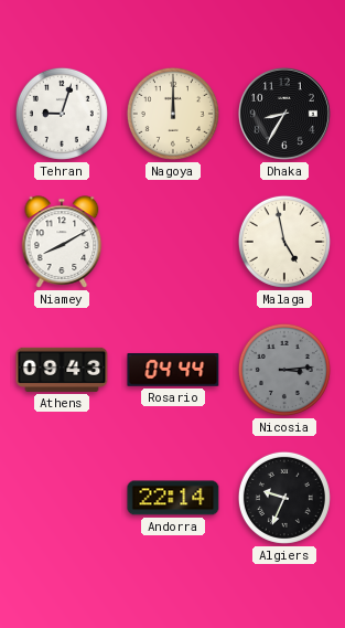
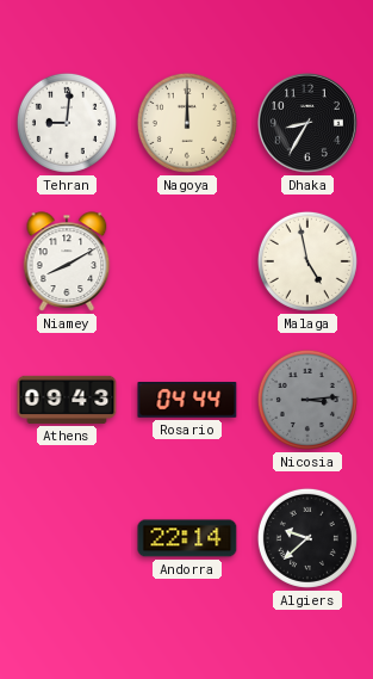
Tehran: 9:03 -> 9:01 (67, 123)
Algiers: 9:34 -> 9:38 (307, 538)
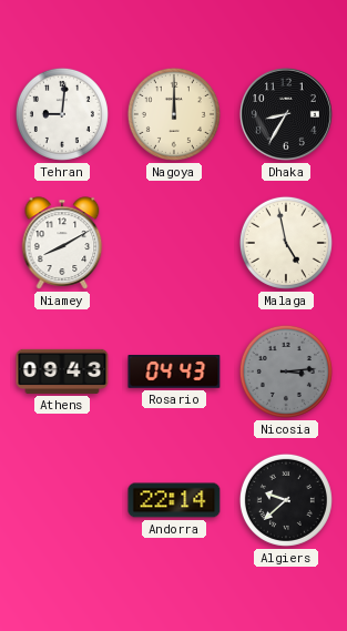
Rosario: 04:44 -> 04:43 (174, 373)
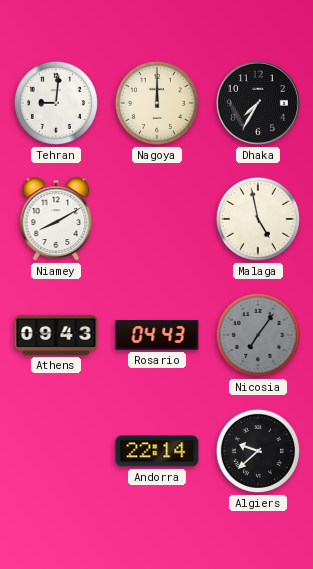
Dhaka: 8:35 -> 7:35 (258, 103)
Nicosia: 3:14 -> 7:06 (258, 335)
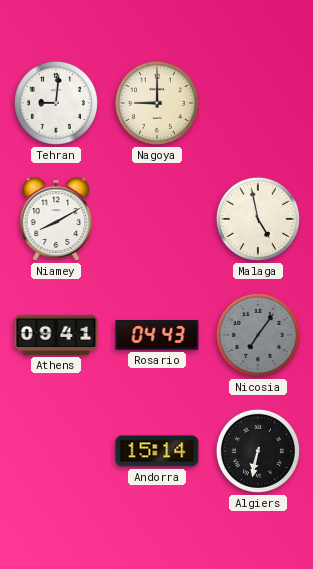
Nagoya: 12:00 -> 9:00 (157, 103)
Dhaka: 7:35 -> none (258, 103)
Athens: 09:43 -> 09:41 (56, 335)
Andorra: 22:14 -> 15:14 (157, 451)
Algiers: 9:38 -> 6:32 (258, 451)
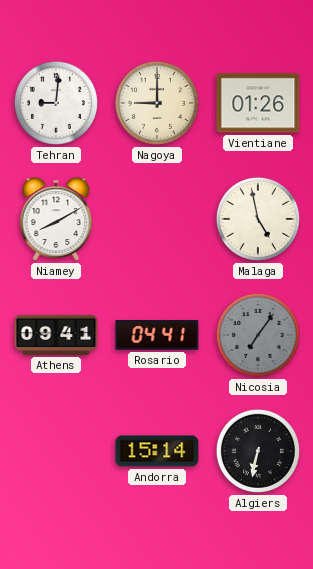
Vientiane: none -> 01:26 (258, 103)
Rosario: 04:43 -> 04:41 (157, 336)
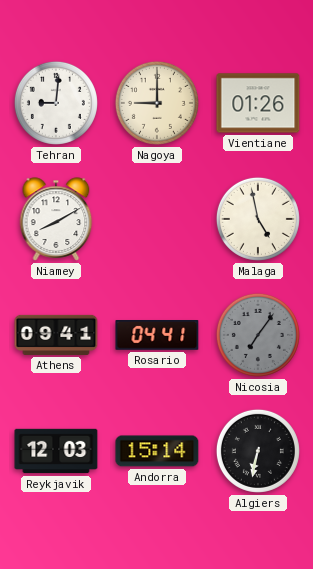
Reykjavik: none -> 12:03 (56, 451)
